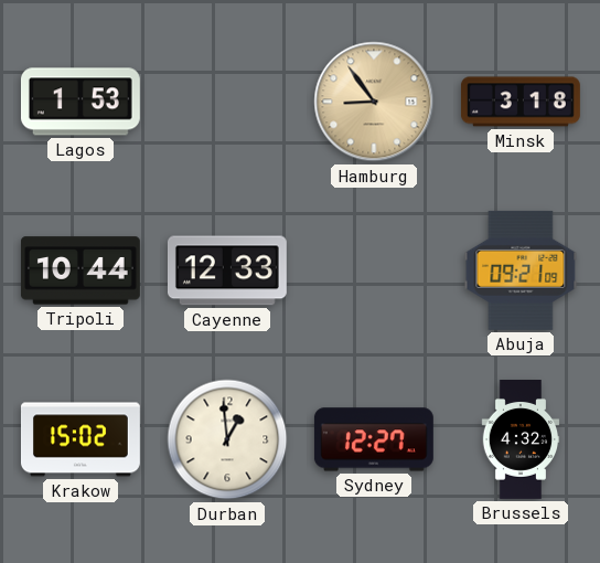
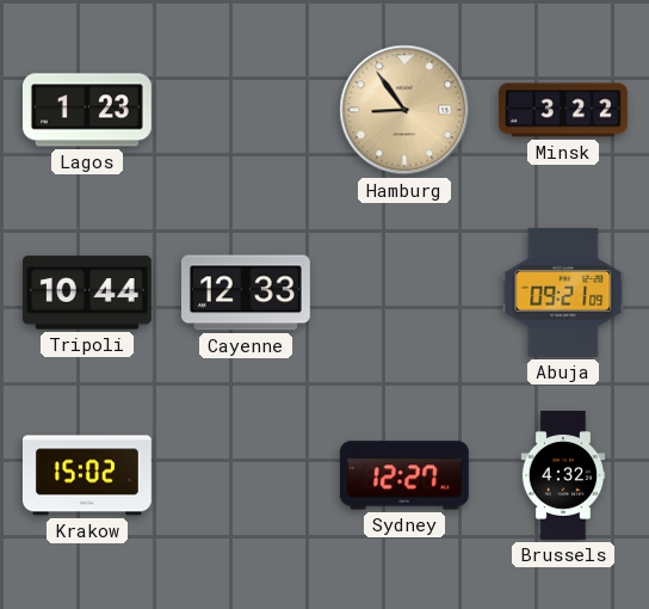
Lagos: 1:53 -> 1:23 (87, 110)
Minsk: 3:18 -> 3:22 (563, 110)
Durban: 12:59 -> none (227, 439)
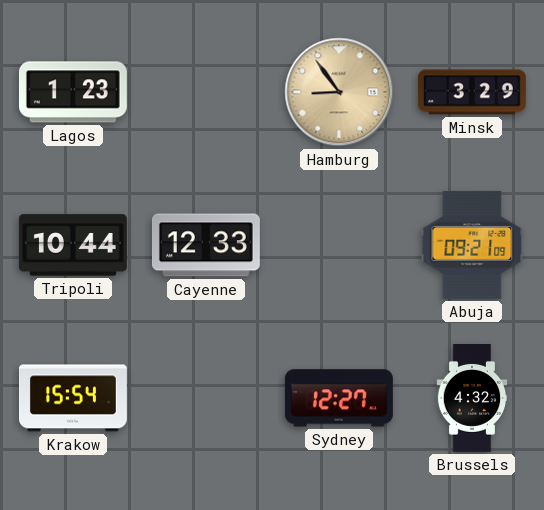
Minsk: 3:22 -> 3:29 (472, 92)
Krakow: 15:02 -> 15:54 (73, 398)
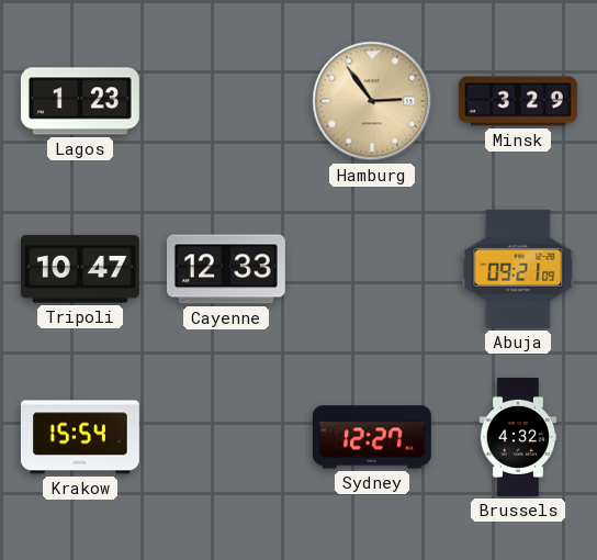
Hamburg: 8:54 -> 2:54 (372, 101)
Tripoli: 10:44 -> 10:47 (80, 269)
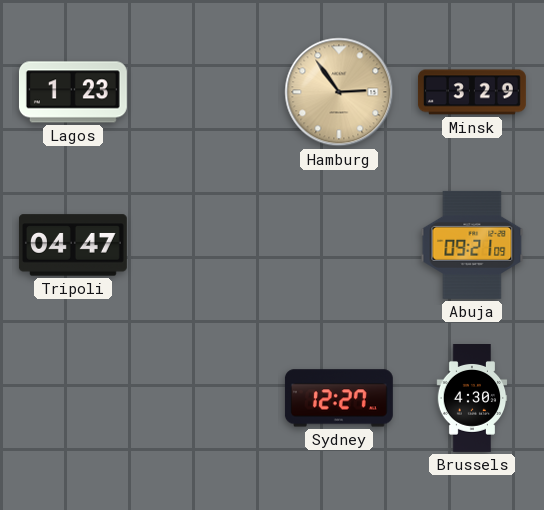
Tripoli: 10:47 -> 04:47 (73, 245)
Cayenne: 12:33 -> none (226, 269)
Krakow: 15:54 -> none (80, 437)
Brussels: 4:32 -> 4:30 (472, 399)
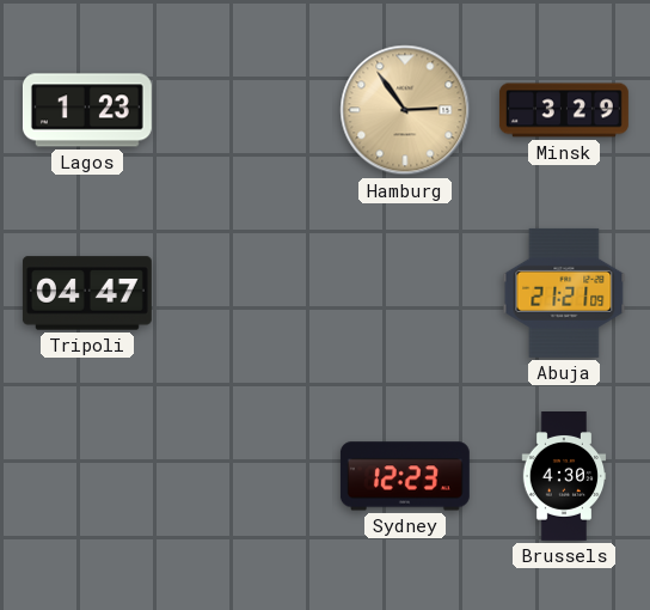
Abuja: 09:21 -> 21:21 (564, 293)
Sydney: 12:27 -> 12:23 (405, 476)
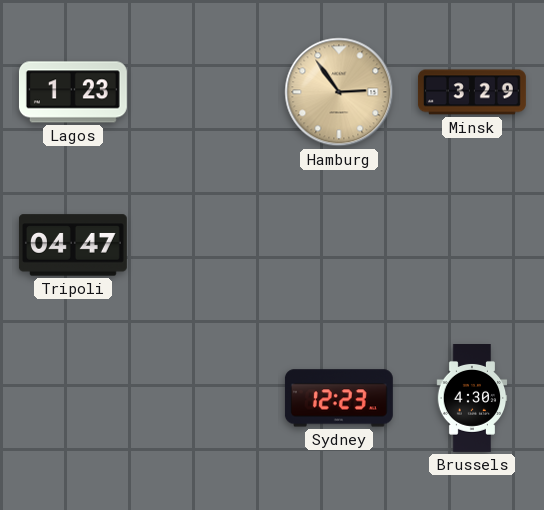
Abuja: 21:21 -> none (564, 293)
